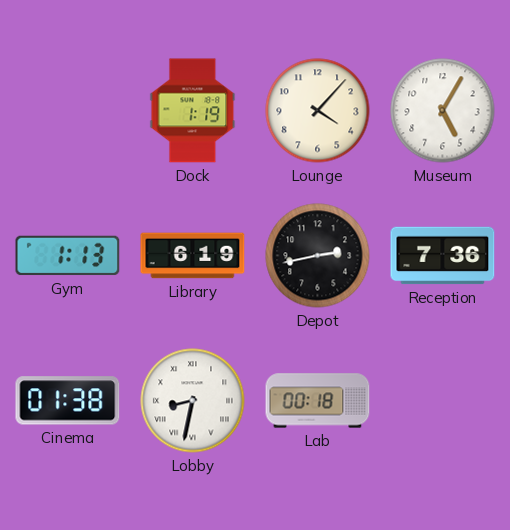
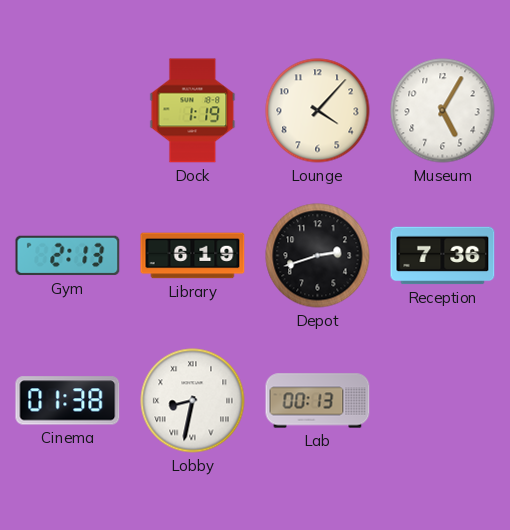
Gym: 1:13 -> 2:13 (68, 256)
Depot: 2:43 -> 2:42 (318, 256)
Lab: 00:18 -> 00:13 (318, 401)
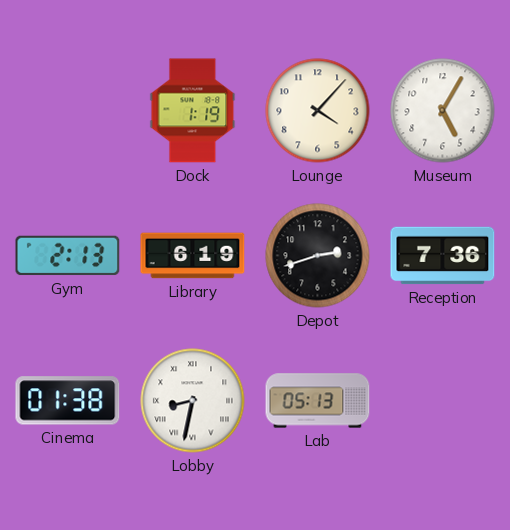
Lab: 00:13 -> 05:13 (318, 401)
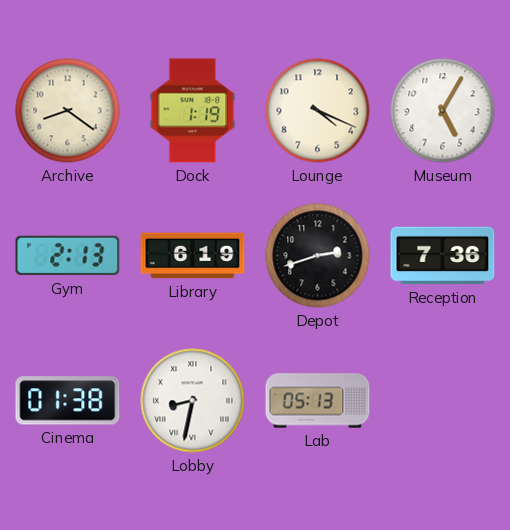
Archive: none -> 8:21 (68, 111)
Lounge: 4:07 -> 4:19 (318, 111)
